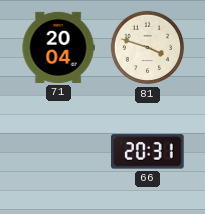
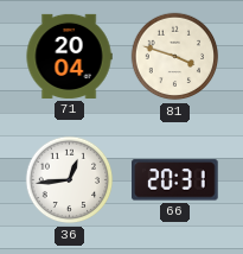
36: none -> 12:44 (70, 180)
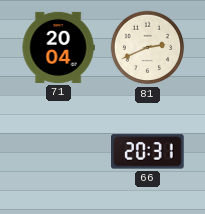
81: 3:48 -> 2:41 (148, 48)
36: 12:44 -> none (70, 180)
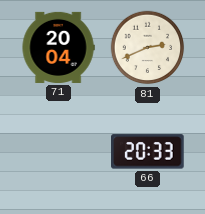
66: 20:31 -> 20:33 (148, 152)
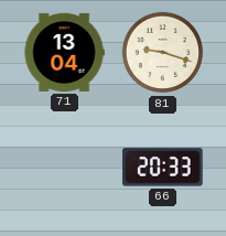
71: 20:04 -> 13:04 (64, 52)
81: 2:41 -> 9:18 (163, 53)
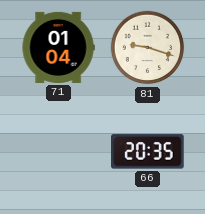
71: 13:04 -> 01:04 (58, 47)
66: 20:33 -> 20:35 (148, 152)
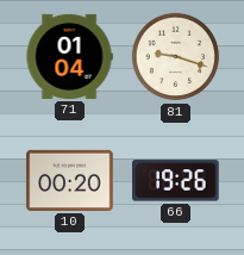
10: none -> 00:20 (70, 180)
66: 20:35 -> 19:26 (176, 181)
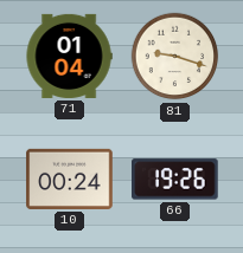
10: 00:20 -> 00:24 (70, 179)
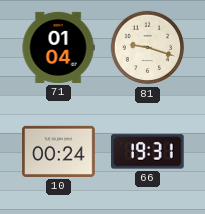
66: 19:26 -> 19:31 (148, 152)
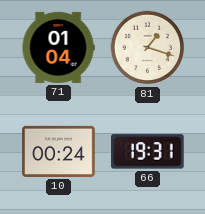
81: 9:18 -> 1:18 (148, 48)
